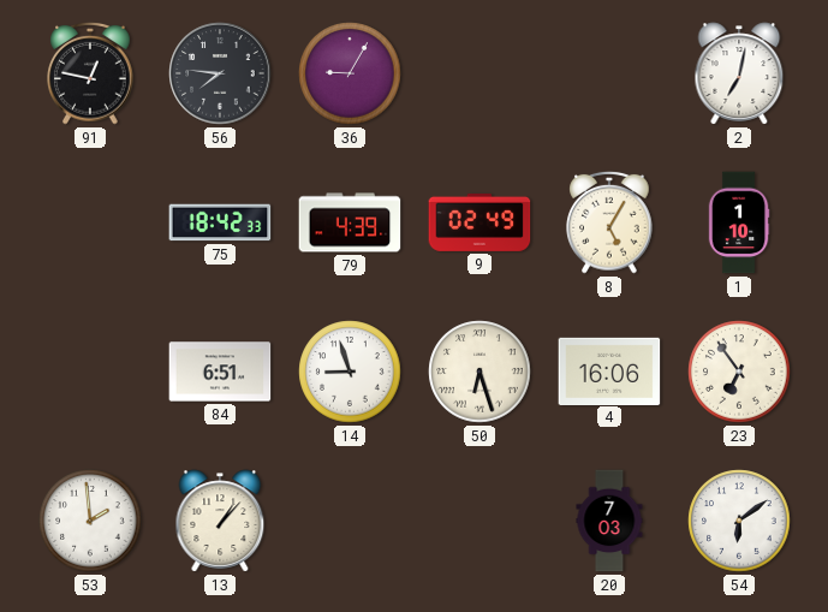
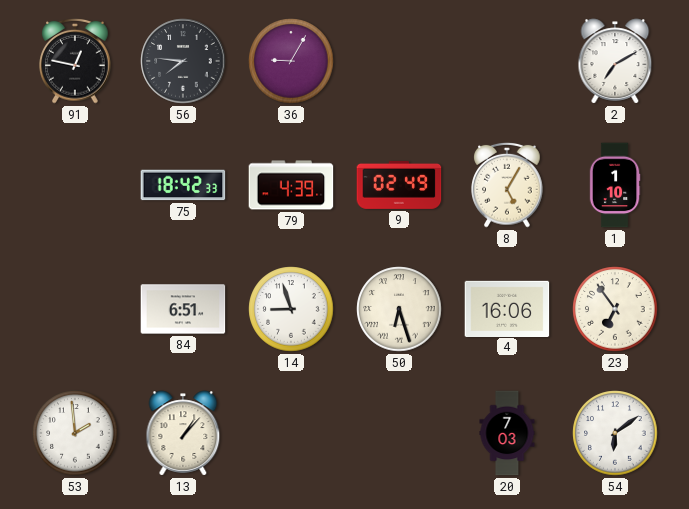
2: 7:02 -> 7:10 (615, 61)
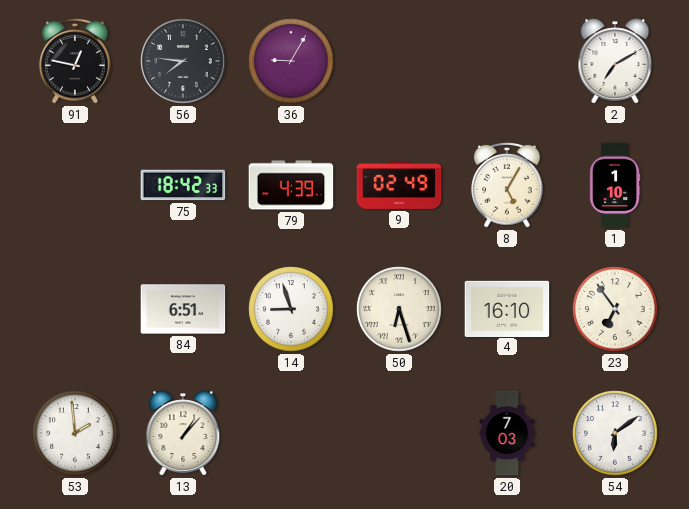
4: 16:06 -> 16:10 (507, 308)
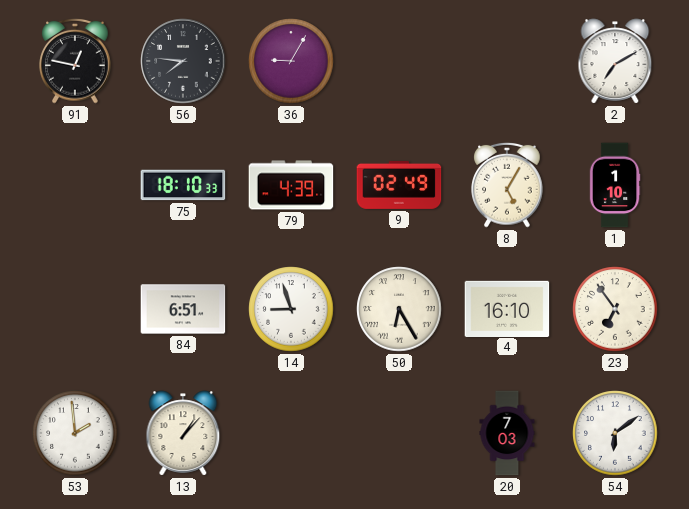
75: 18:42 -> 18:10 (183, 185)
50: 6:27 -> 6:25 (399, 309)
